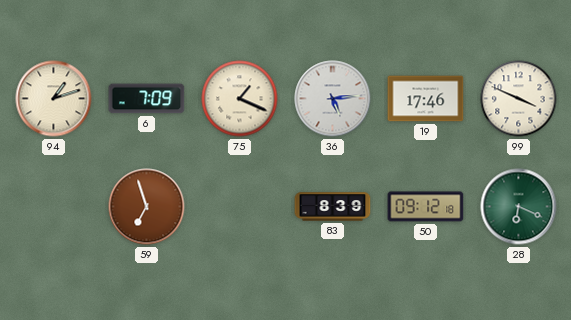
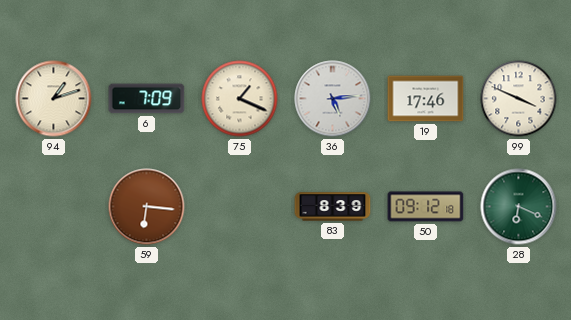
59: 6:57 -> 6:16 (147, 207)
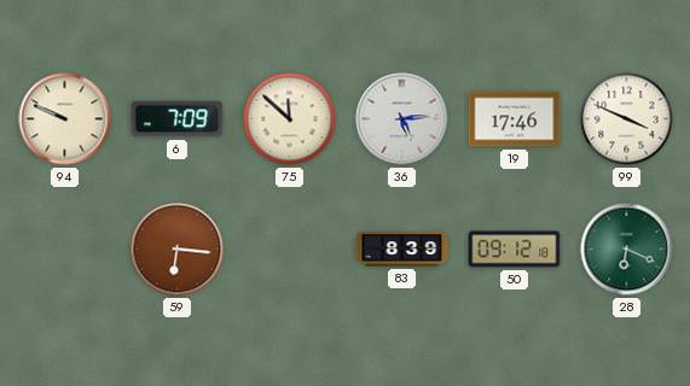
94: 1:12 -> 9:49 (65, 119)
75: 1:19 -> 11:52 (290, 119)
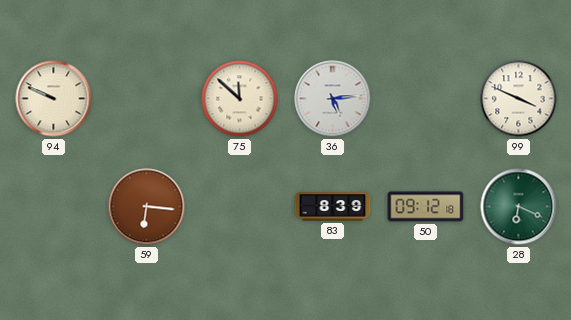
6: 7:09 -> none (178, 119)
19: 17:46 -> none (515, 119)
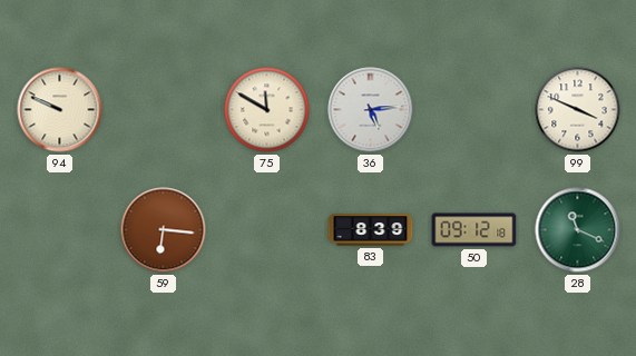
75: 11:52 -> 11:50 (267, 110)
28: 6:19 -> 11:19 (578, 230)
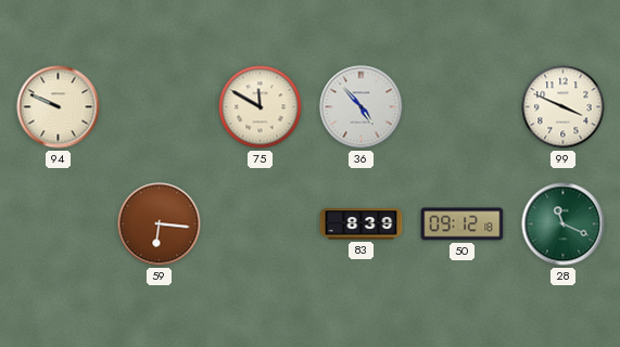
36: 5:14 -> 4:53 (362, 107)
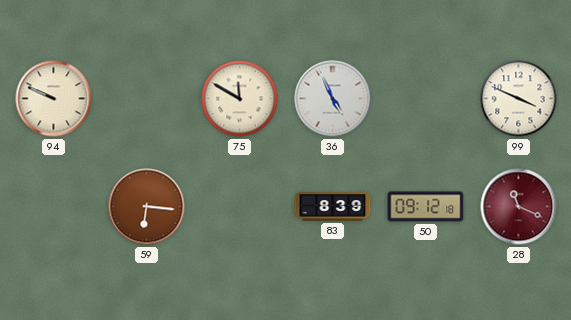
36: 4:53 -> 4:56 (333, 99)
28 dial: green -> burgundy (519, 207)
